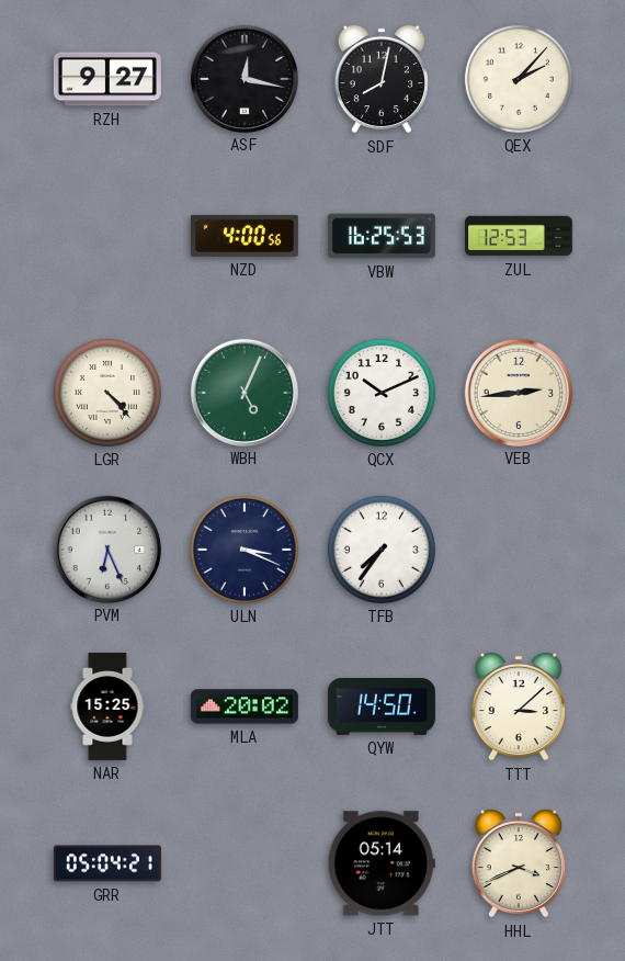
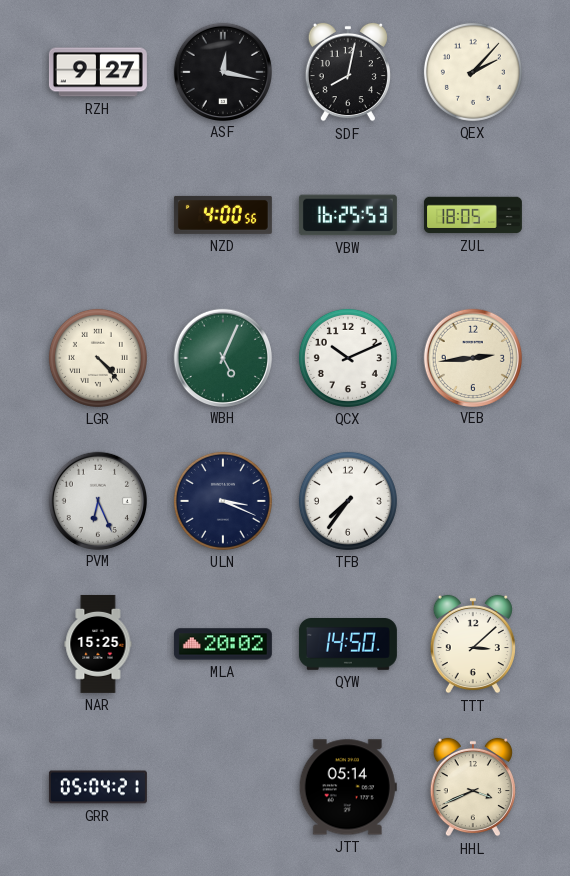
ZUL: 12:53 -> 18:05 (473, 215)
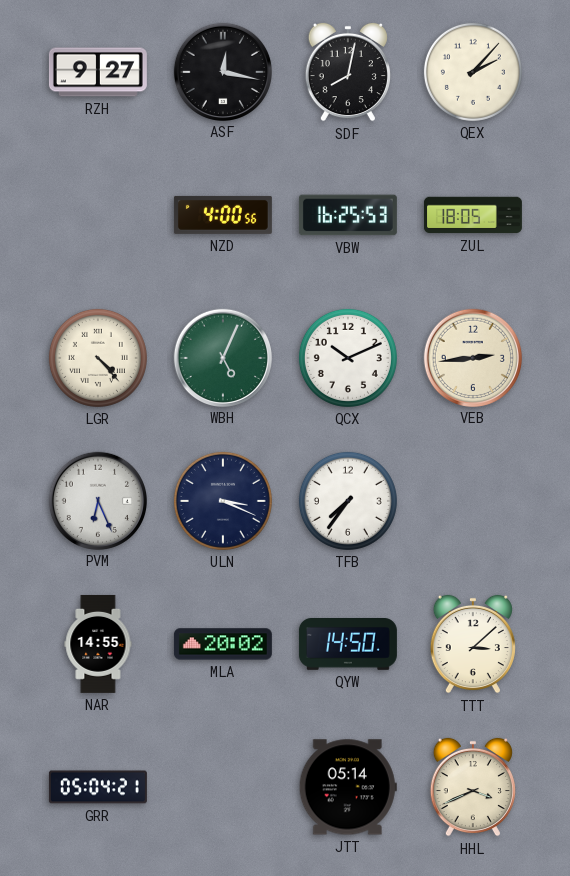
NAR: 15:25 -> 14:55 (98, 644)
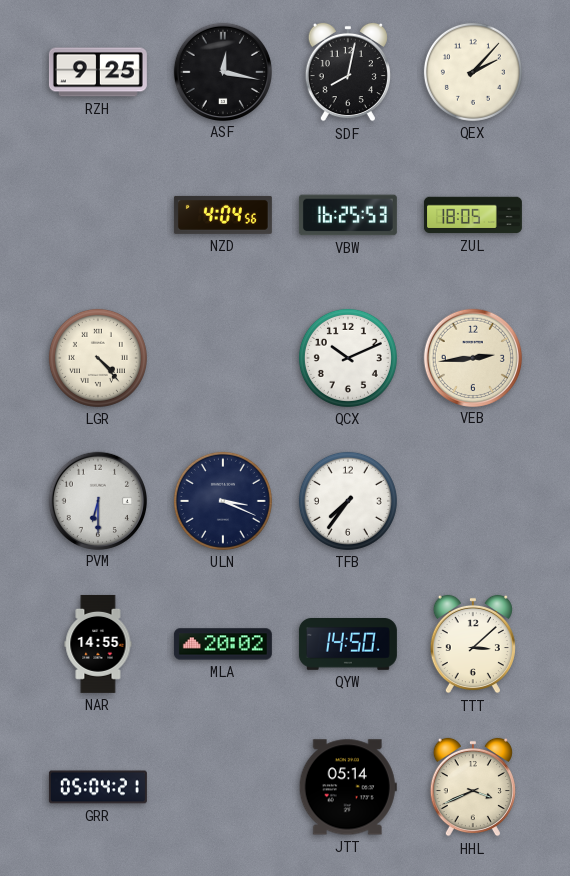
RZH: 9:27 -> 9:25 (98, 72)
NZD: 4:00 -> 4:04 (223, 215)
WBH: 5:04 -> none (222, 357)
PVM: 6:26 -> 6:30 (97, 500)
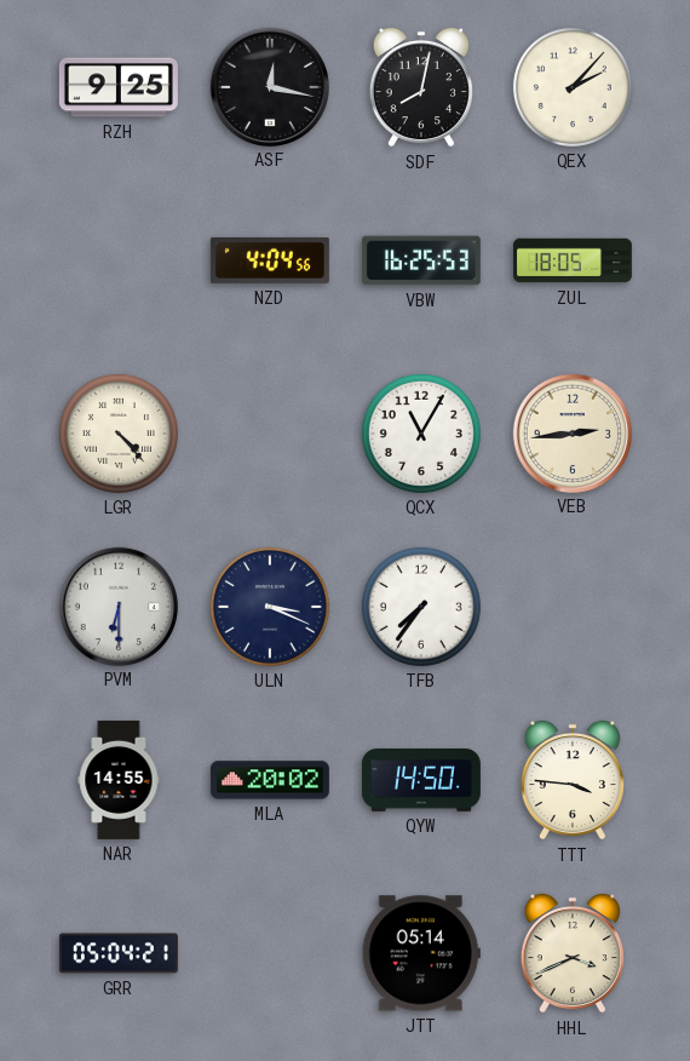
QCX: 10:11 -> 11:05 (421, 434)
TTT: 3:08 -> 3:46 (573, 780)
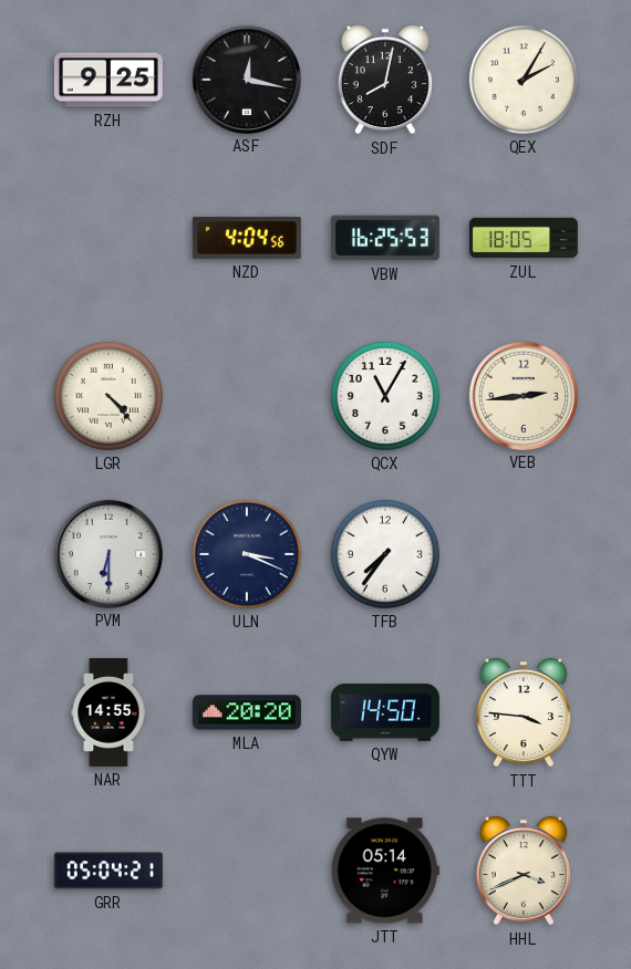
QEX: 2:07 -> 2:05 (524, 80)
MLA: 20:02 -> 20:20 (247, 712)
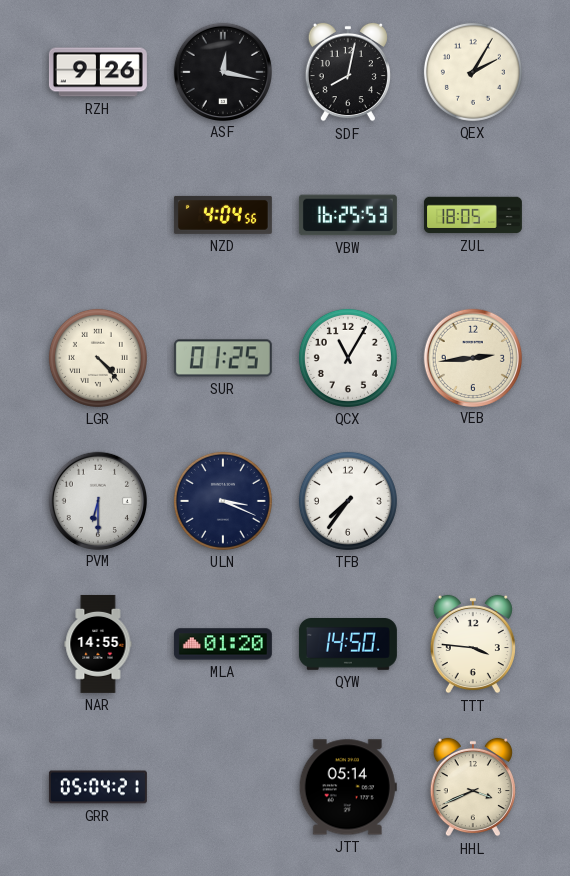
RZH: 9:25 -> 9:26 (98, 72)
SUR: none -> 01:25 (223, 358)
MLA: 20:20 -> 01:20 (223, 644)
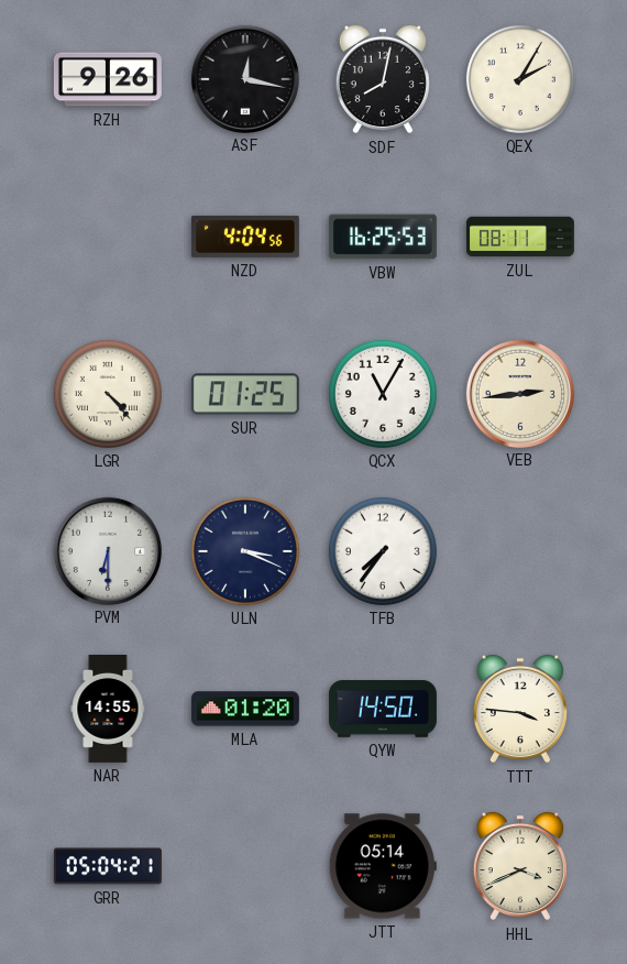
ZUL: 18:05 -> 08:11 (520, 237)
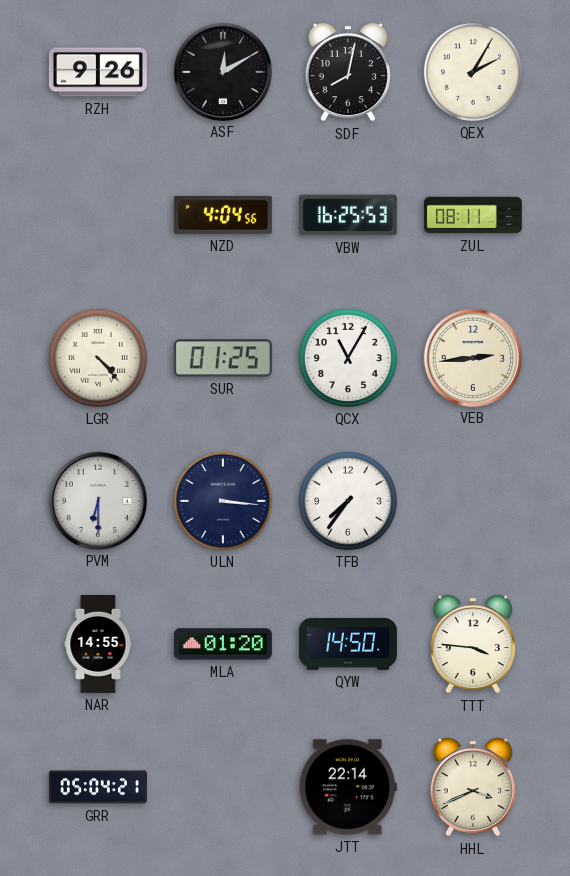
ASF: 12:17 -> 12:10 (222, 71)
ULN: 3:19 -> 3:16 (223, 501)
JTT: 05:14 -> 22:14 (348, 787)
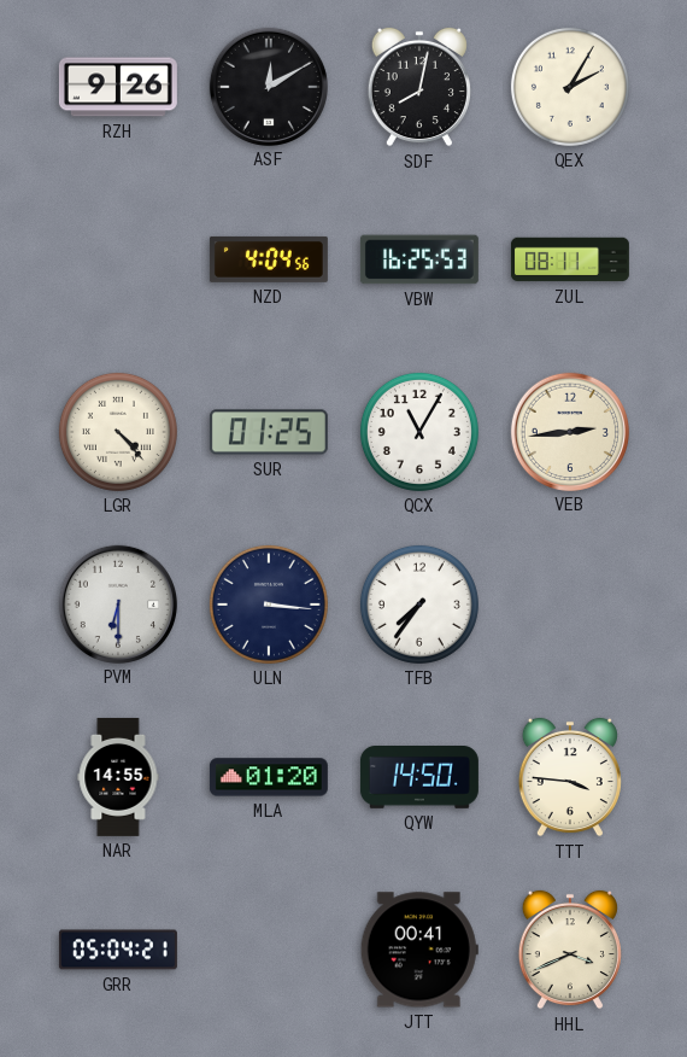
JTT: 22:14 -> 00:41 (419, 950)
